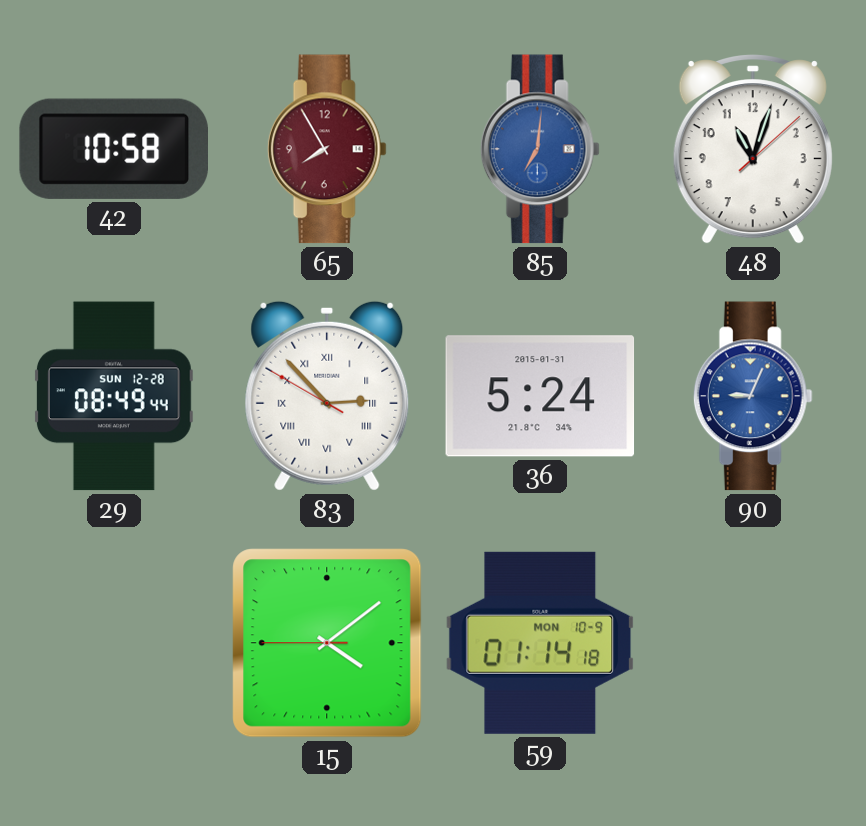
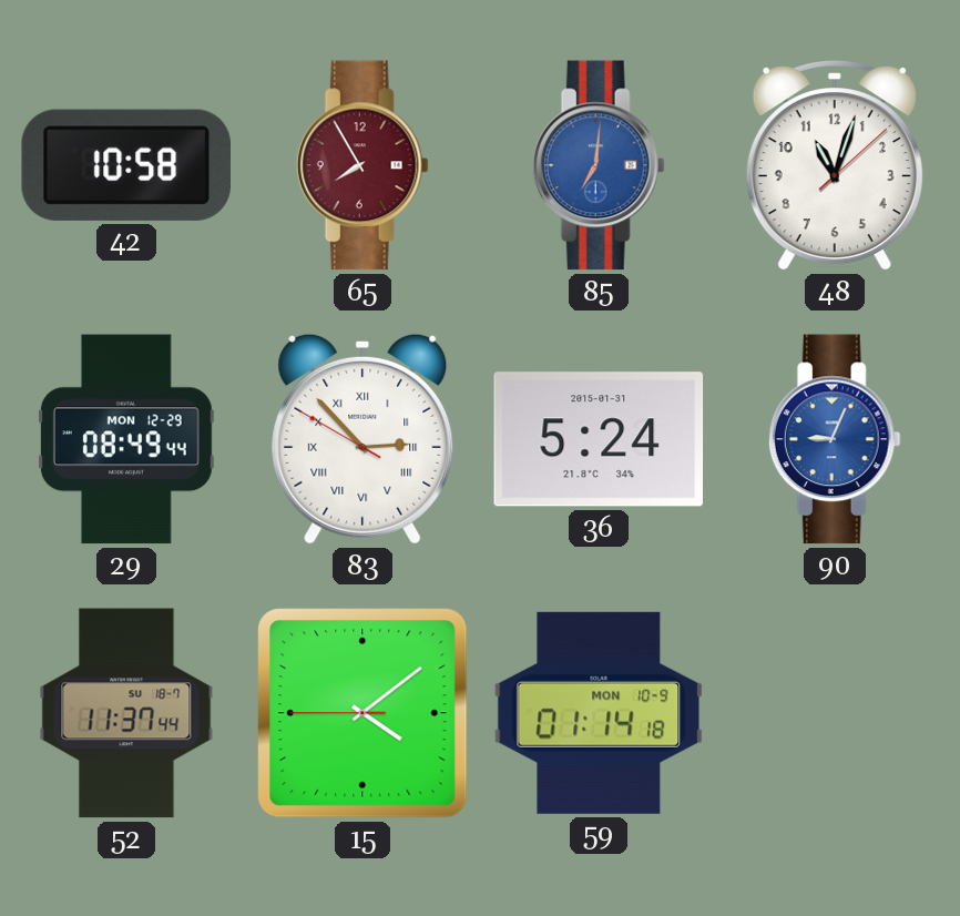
29 date: SUN 12-28 -> MON 12-29 (126, 439)
52: none -> 11:37 (126, 713)
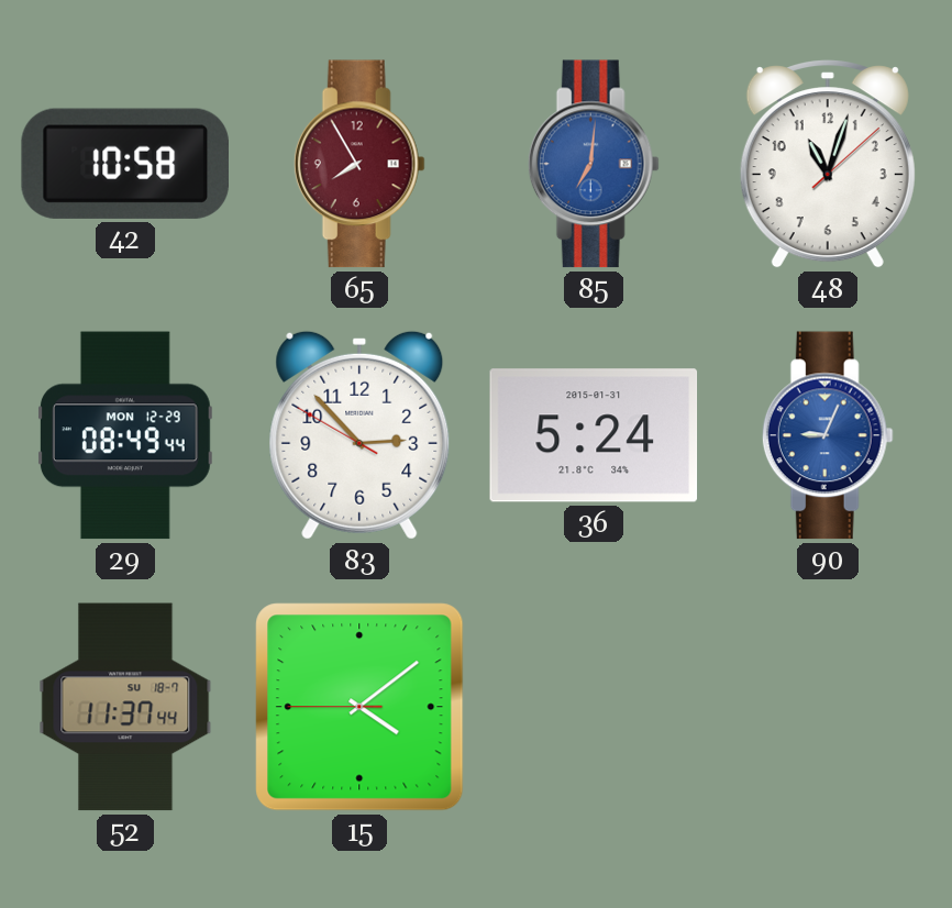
83 numerals: Roman -> Arabic (359, 435)
59: 01:14 -> none (599, 713)
